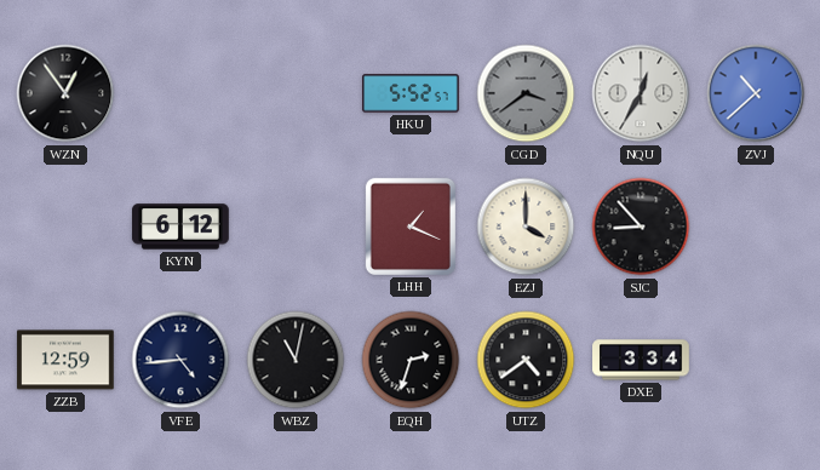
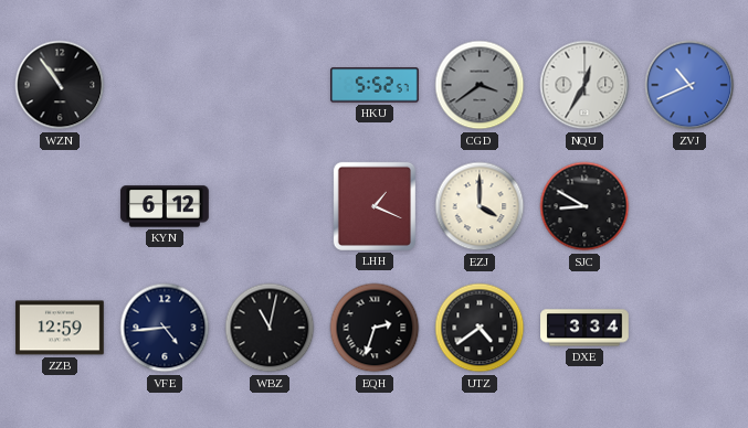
WZN: 12:54 -> 10:54 (60, 85)
ZVJ: 10:38 -> 10:41 (689, 85)
SJC: 8:53 -> 8:50 (584, 206)
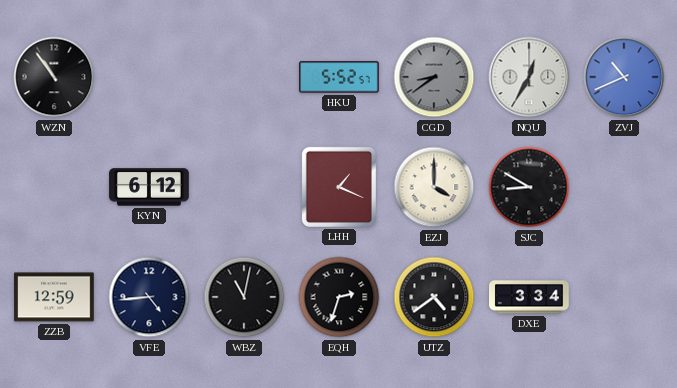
CGD: 3:39 -> 8:39 (434, 77)
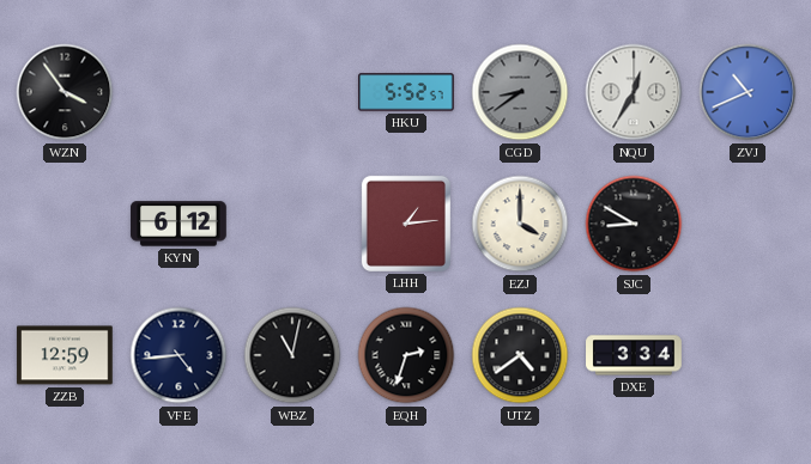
WZN: 10:54 -> 3:54 (65, 92)
LHH: 1:19 -> 1:14 (406, 224)
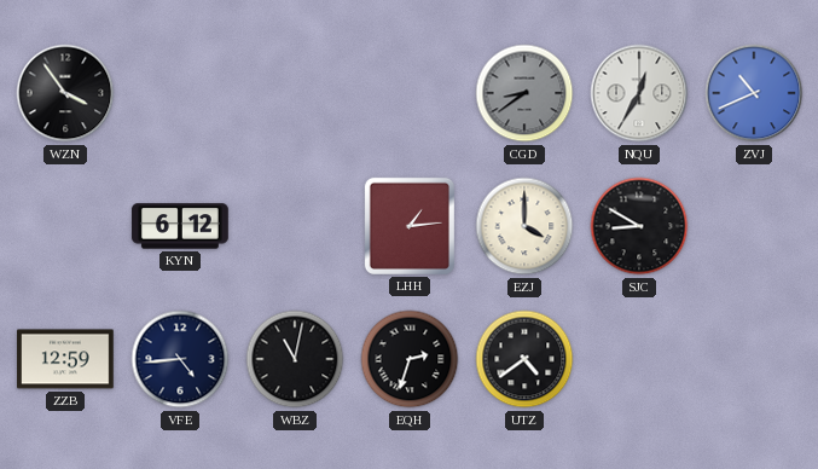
HKU: 5:52 -> none (406, 92)
DXE: 3:34 -> none (634, 355)
